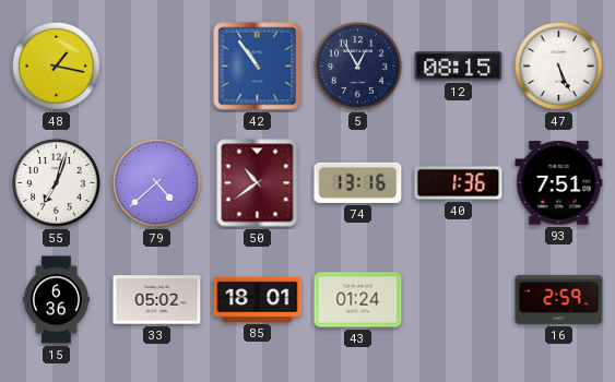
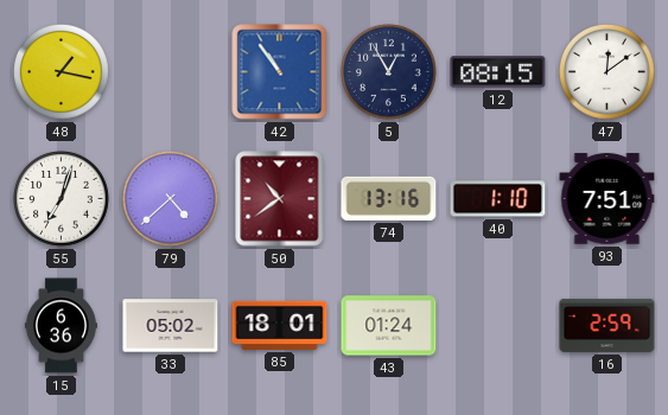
47: 5:26 -> 12:09 (607, 72)
40: 1:36 -> 1:10 (498, 199)
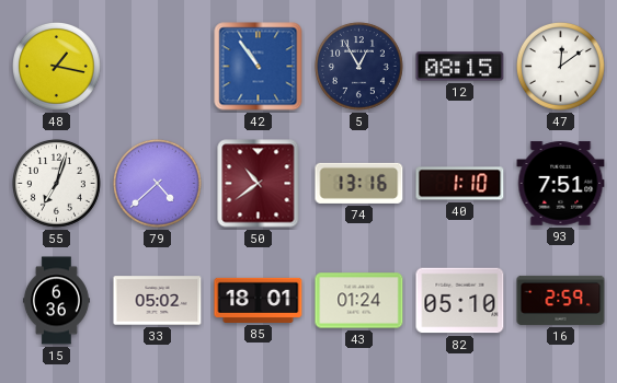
82: none -> 05:10 (460, 301)
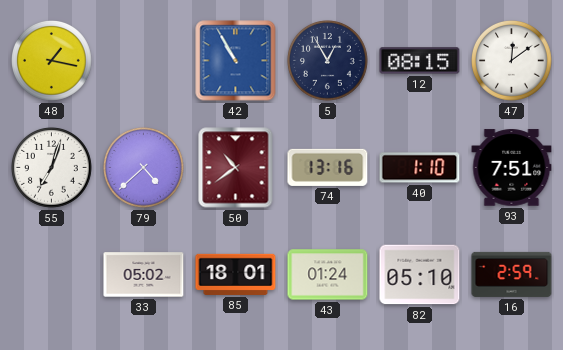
42: 10:54 -> 10:55 (236, 61)
15: 6:36 -> none (56, 301)
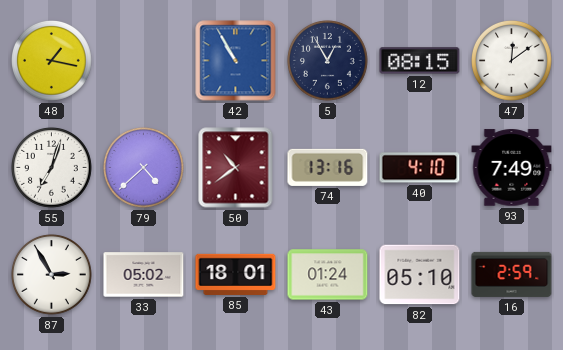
40: 1:10 -> 4:10 (420, 168)
93: 7:51 -> 7:49 (512, 168)
87: none -> 2:55 (52, 275)
